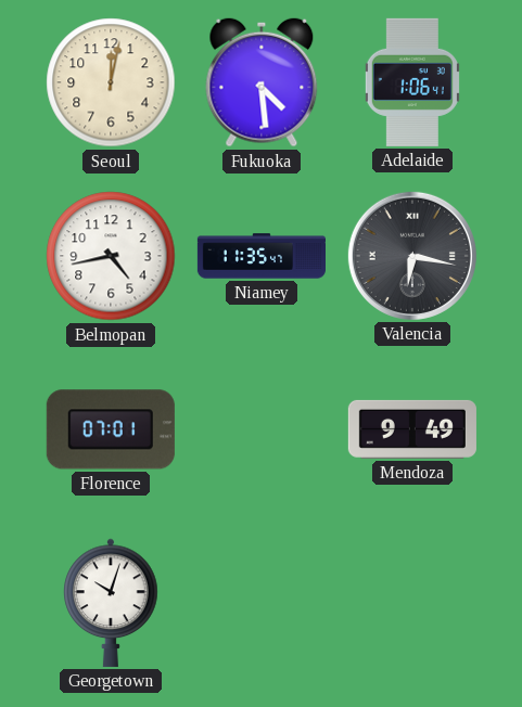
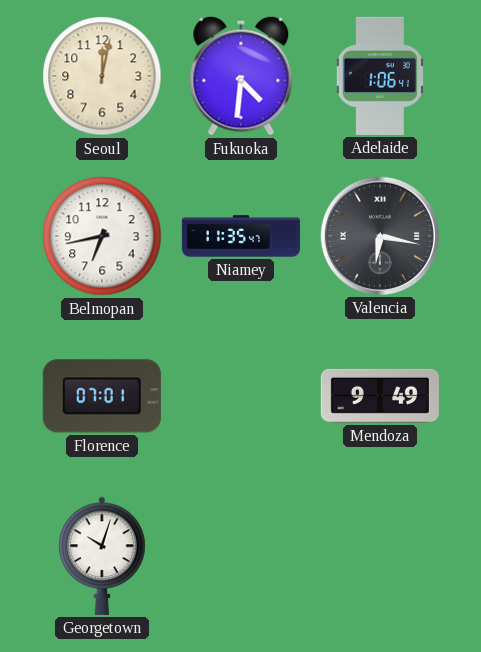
Fukuoka: 4:29 -> 4:31 (241, 76)
Belmopan: 4:43 -> 6:43 (102, 236)
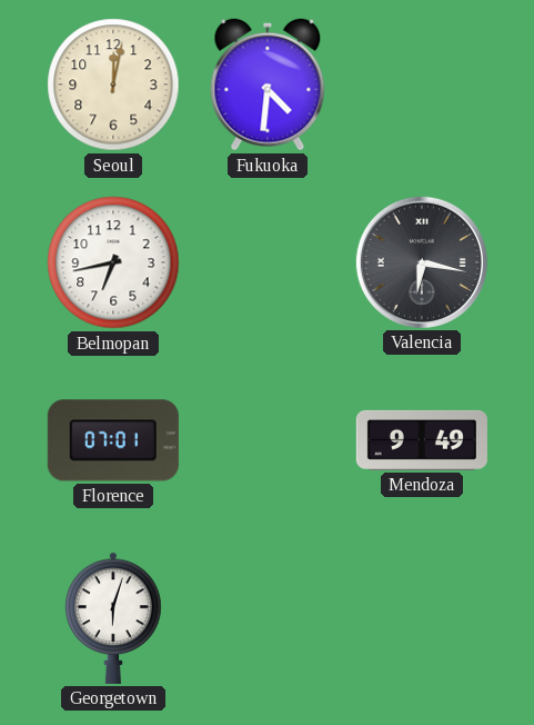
Adelaide: 1:06 -> none (380, 76)
Niamey: 11:35 -> none (240, 236)
Georgetown: 10:03 -> 6:03 (113, 618)
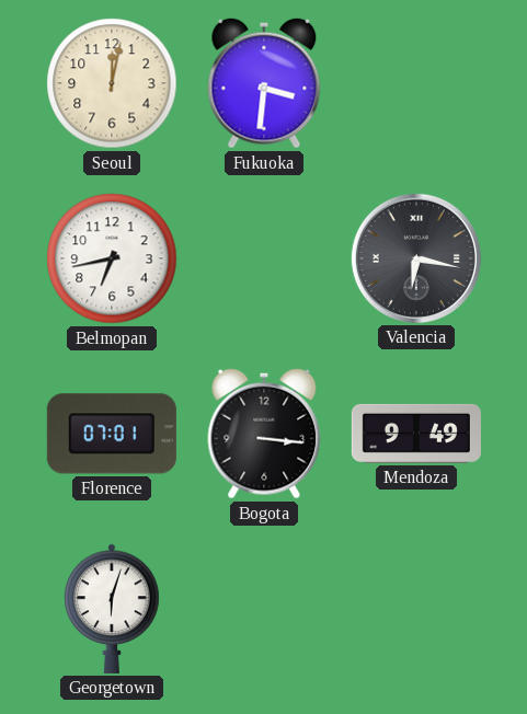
Fukuoka: 4:31 -> 3:31 (264, 83)
Bogota: none -> 3:16 (264, 434)
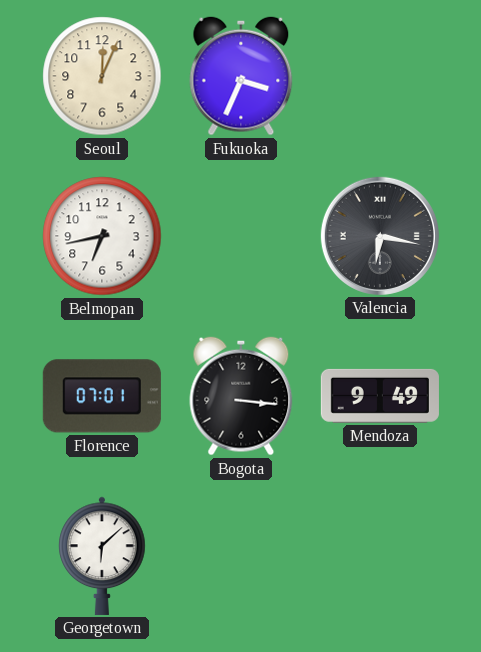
Seoul: 12:02 -> 12:04 (102, 76)
Fukuoka: 3:31 -> 3:34 (241, 76)
Georgetown: 6:03 -> 6:08 (102, 556)
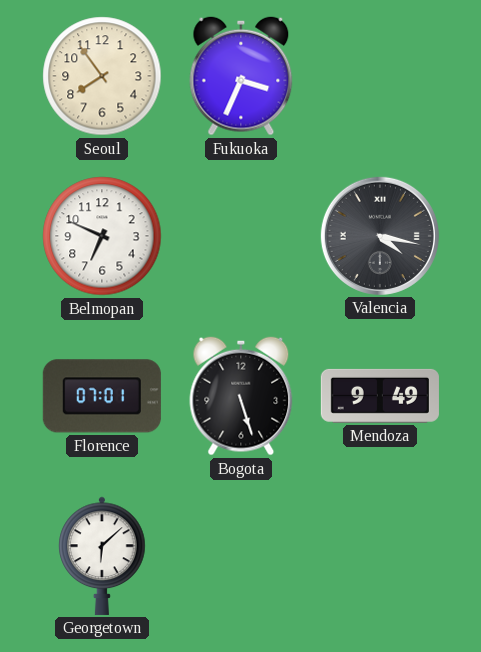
Seoul: 12:04 -> 7:54 (102, 76)
Belmopan: 6:43 -> 6:49 (102, 236)
Valencia: 6:17 -> 4:17 (380, 236)
Bogota: 3:16 -> 5:27 (241, 396)
